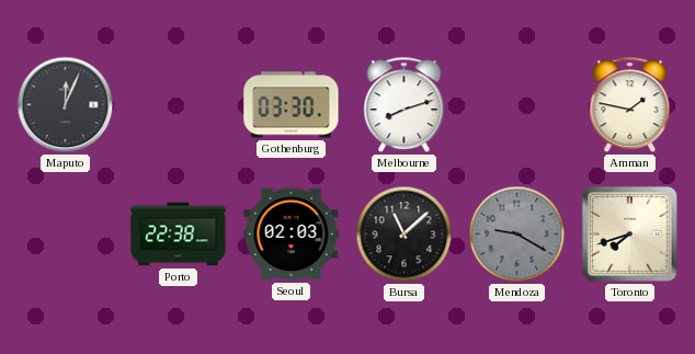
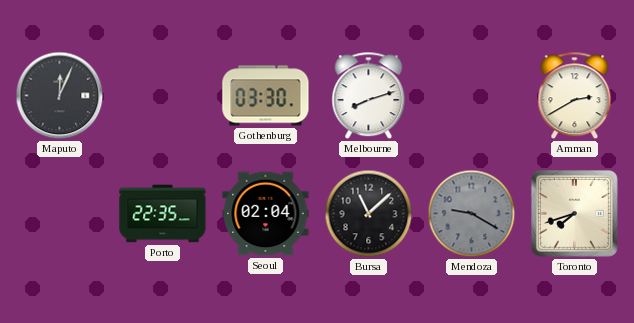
Amman: 1:47 -> 2:40 (575, 96)
Porto: 22:38 -> 22:35 (163, 214)
Seoul: 02:03 -> 02:04 (266, 214)
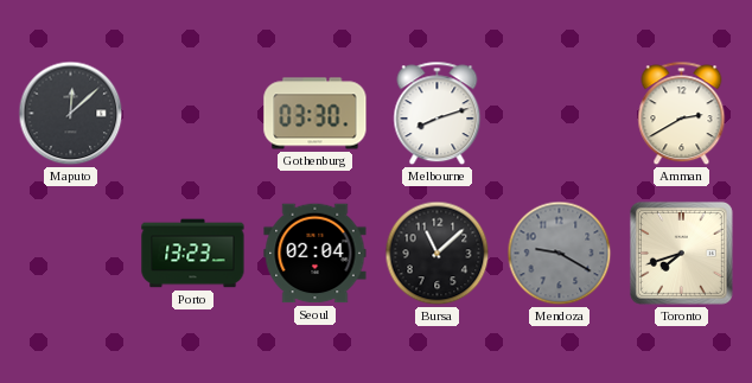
Maputo: 12:04 -> 12:08 (71, 114)
Porto: 22:35 -> 13:23 (193, 254)
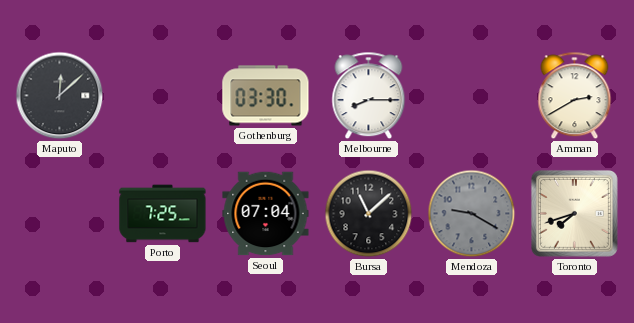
Melbourne: 8:12 -> 8:15 (369, 96)
Porto: 13:23 -> 7:25 (163, 214)
Seoul: 02:04 -> 07:04 (266, 214)
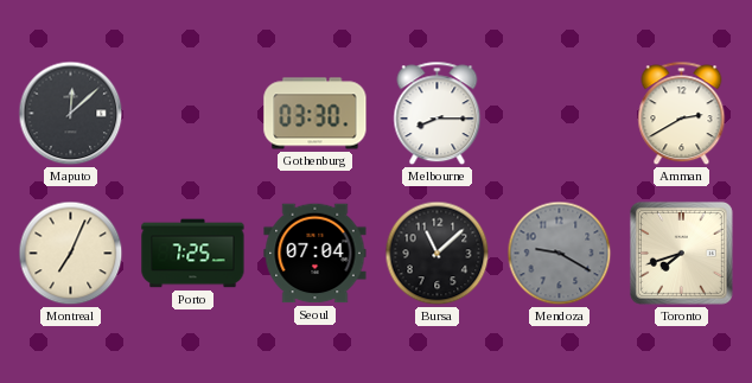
Montreal: none -> 7:04 (71, 254)
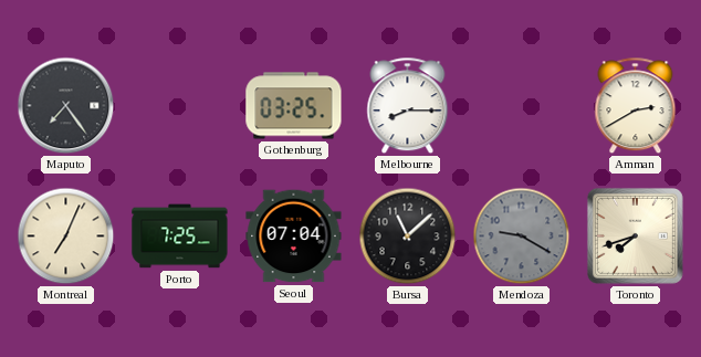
Maputo: 12:08 -> 7:24 (66, 106)
Gothenburg: 03:30 -> 03:25 (294, 106)
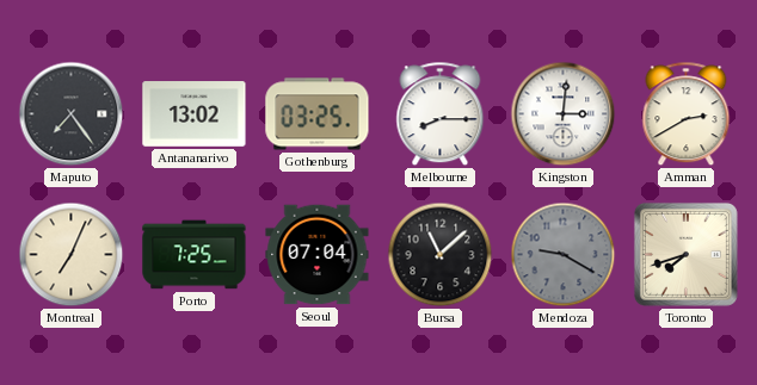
Antananarivo: none -> 13:02 (195, 114)
Kingston: none -> 3:01 (564, 114)
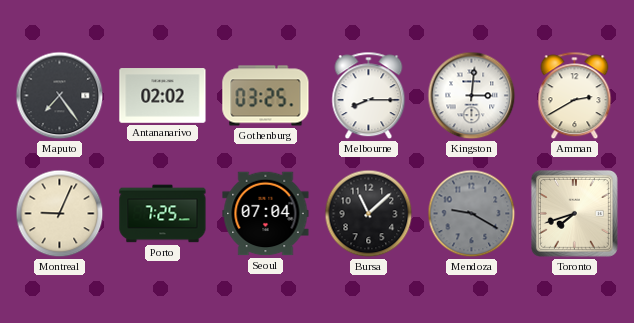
Antananarivo: 13:02 -> 02:02 (163, 96)
Montreal: 7:04 -> 9:04 (60, 214)
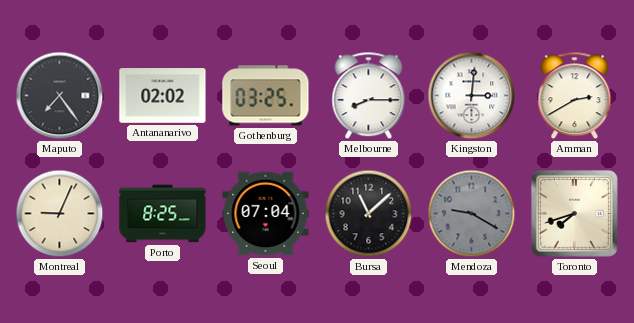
Porto: 7:25 -> 8:25 (163, 214)
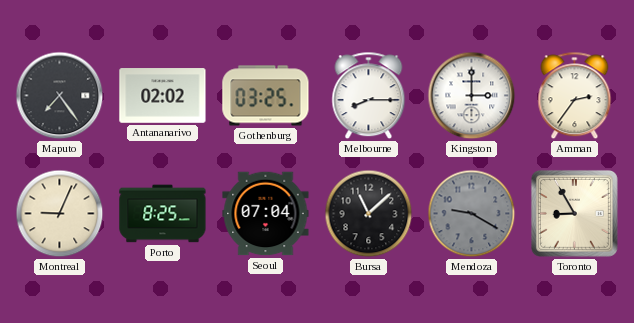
Kingston: 3:01 -> 3:00 (472, 96)
Amman: 2:40 -> 2:36 (575, 96)
Toronto: 7:42 -> 8:55 (574, 213)
